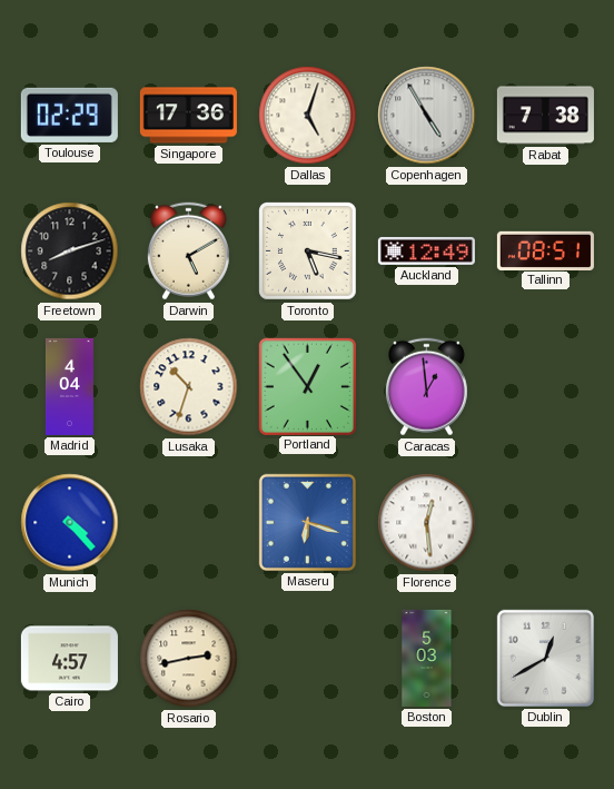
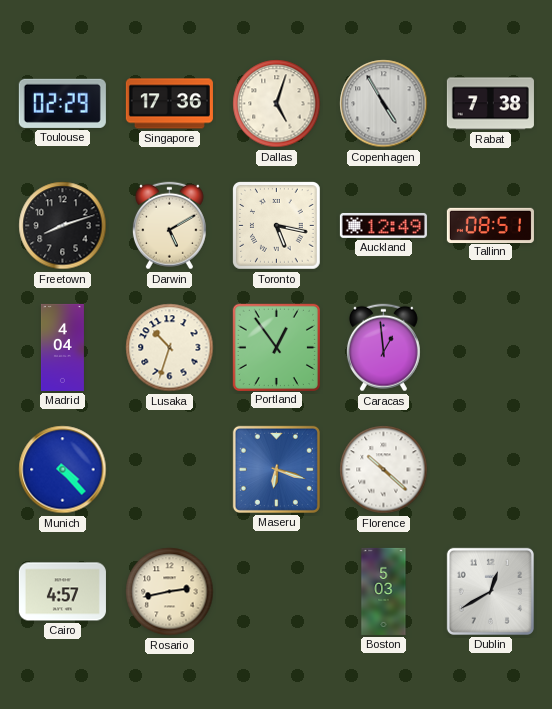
Florence: 12:29 -> 10:22 (384, 470)
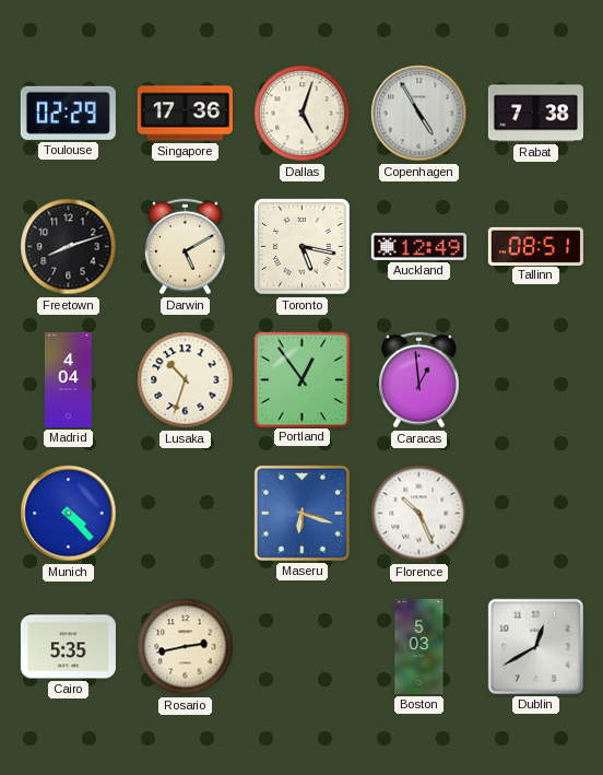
Florence: 10:22 -> 10:26 (419, 514)
Cairo: 4:57 -> 5:35 (68, 647)
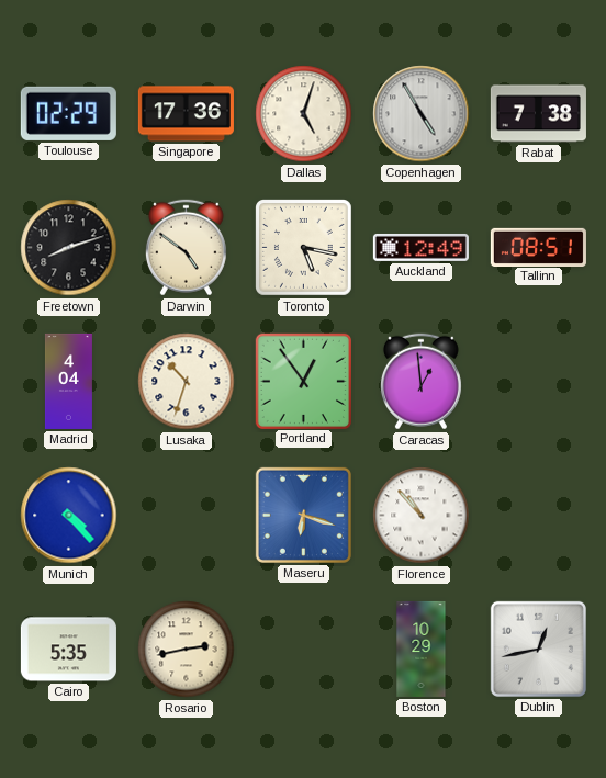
Darwin: 5:10 -> 4:51 (186, 248)
Florence: 10:26 -> 10:53 (422, 516)
Boston: 5:03 -> 10:29 (422, 649)
Dublin: 12:40 -> 12:43 (538, 649)
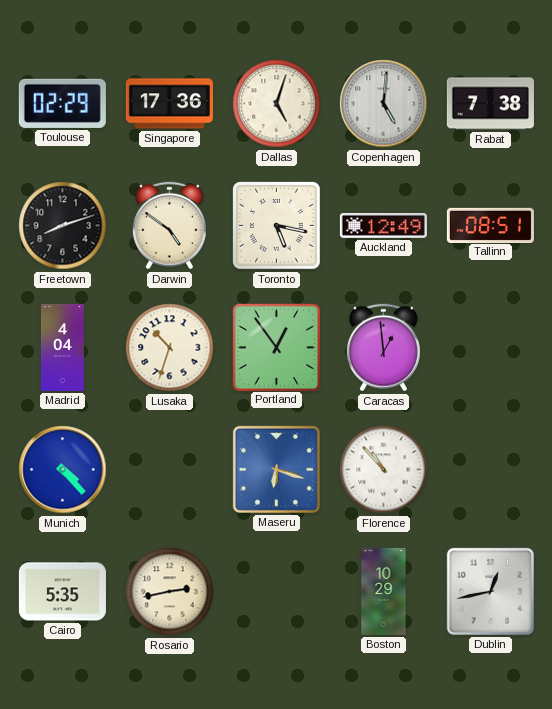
Copenhagen: 4:55 -> 5:01 (384, 104)
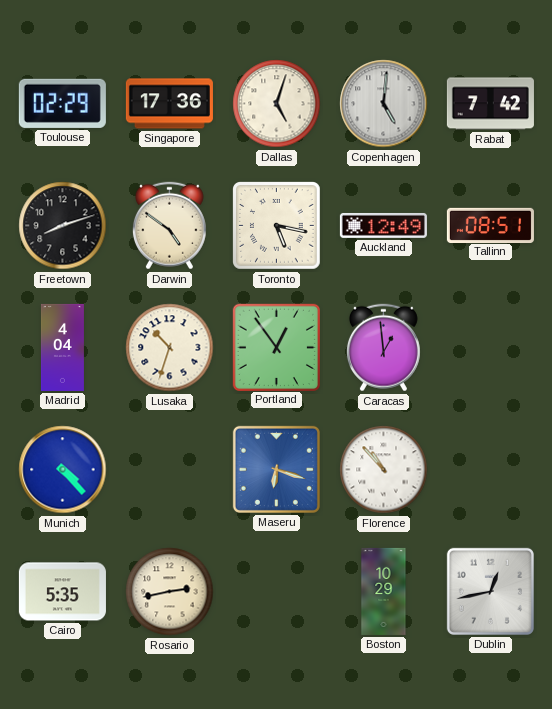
Rabat: 7:38 -> 7:42 (490, 104)
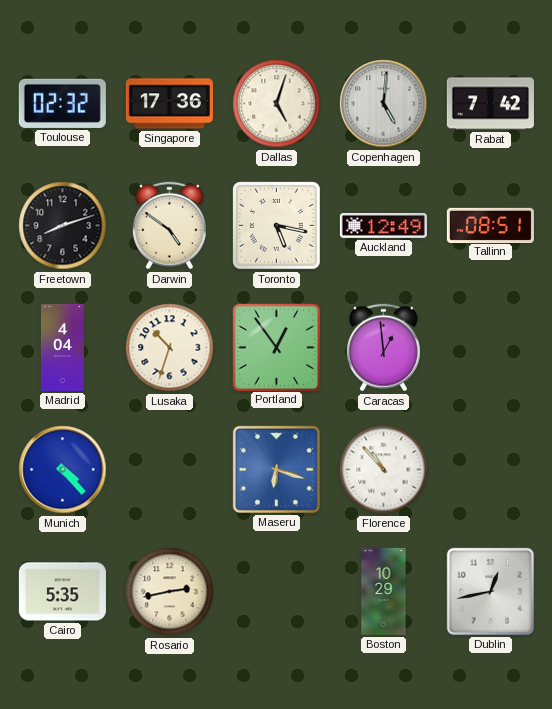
Toulouse: 02:29 -> 02:32 (62, 103)
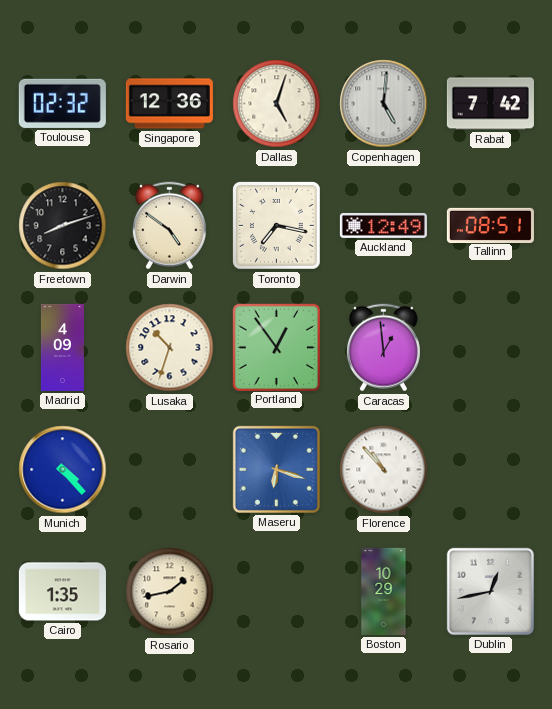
Singapore: 17:36 -> 12:36 (169, 104)
Toronto: 5:17 -> 7:17 (277, 226)
Madrid: 4:04 -> 4:09 (62, 347)
Cairo: 5:35 -> 1:35 (62, 592)
Rosario: 2:43 -> 1:43 (170, 592)
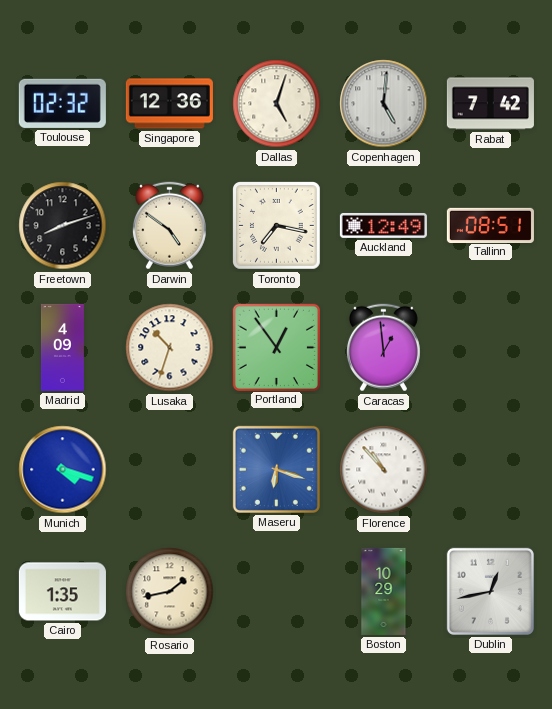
Munich: 4:23 -> 4:18 (63, 470)
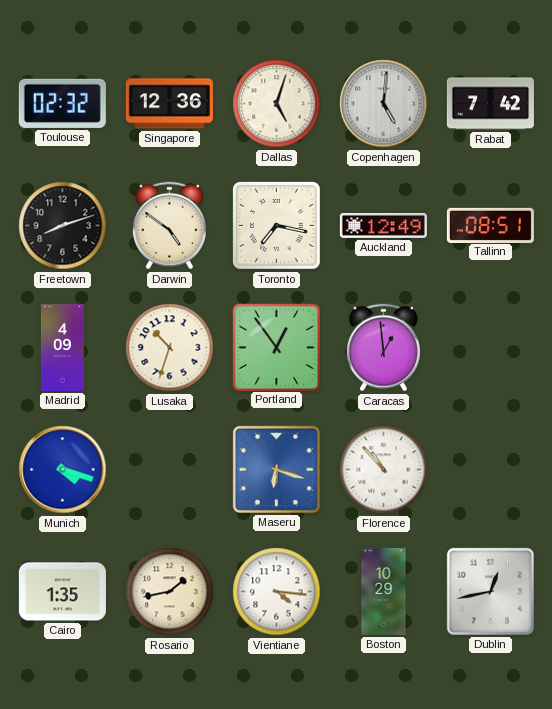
Vientiane: none -> 4:16 (277, 592)
